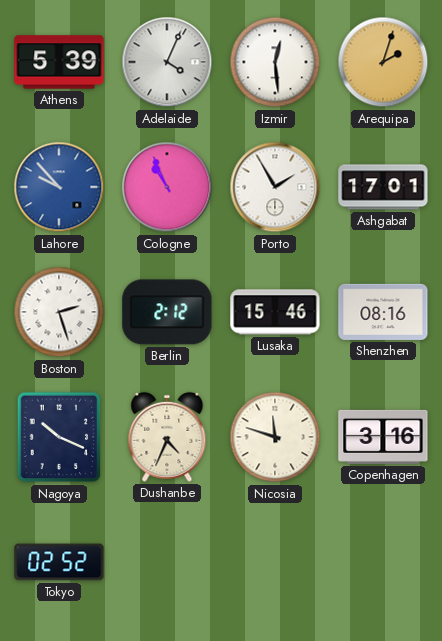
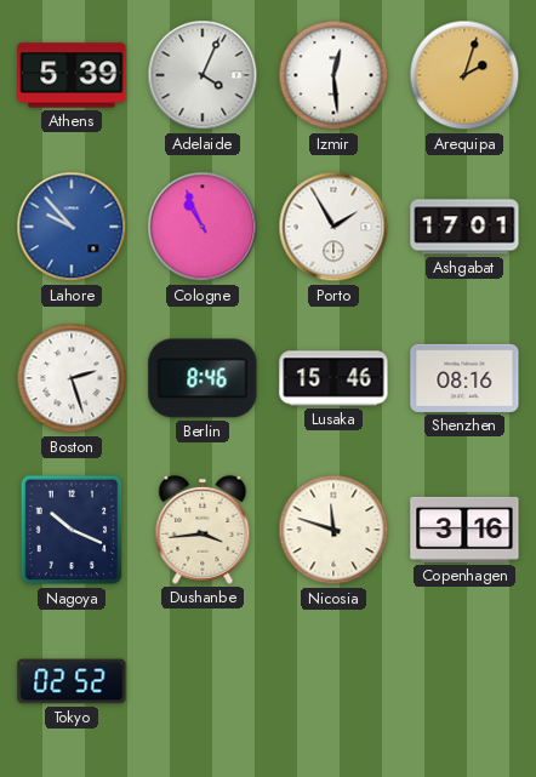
Berlin: 2:12 -> 8:46 (203, 378)
Dushanbe: 4:34 -> 3:44 (203, 530)
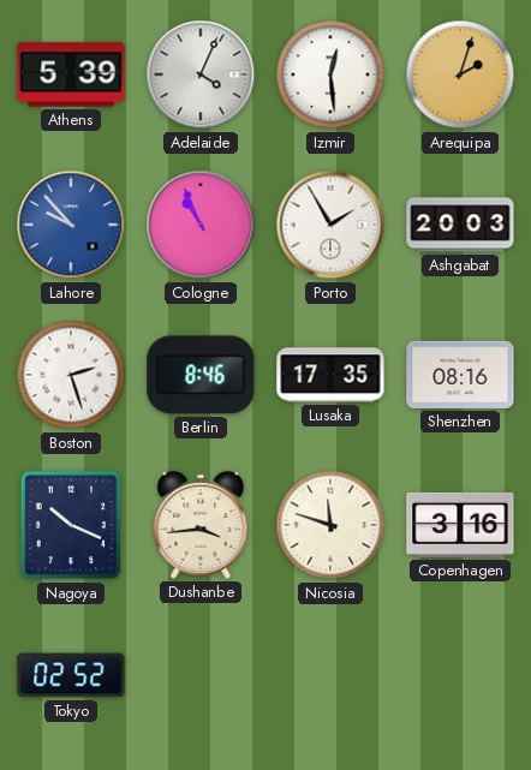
Ashgabat: 17:01 -> 20:03 (460, 225)
Lusaka: 15:46 -> 17:35 (330, 375)
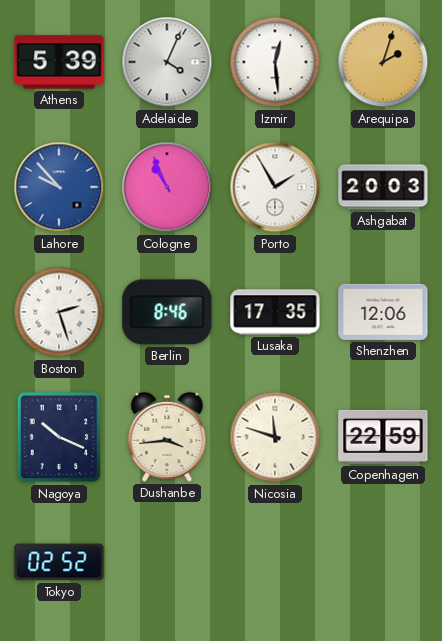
Shenzhen: 08:16 -> 12:06 (383, 312)
Copenhagen: 3:16 -> 22:59 (383, 437)
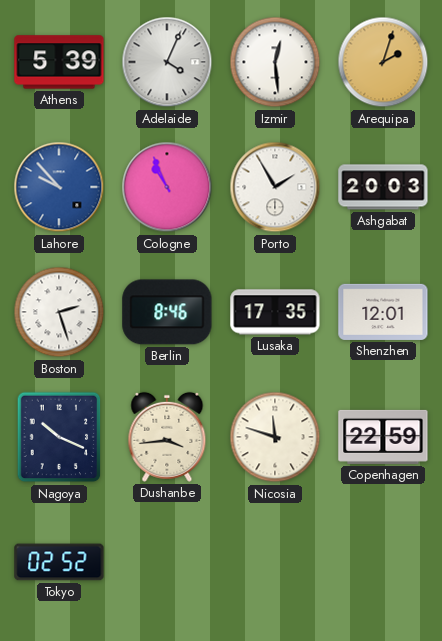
Shenzhen: 12:06 -> 12:01 (383, 312)
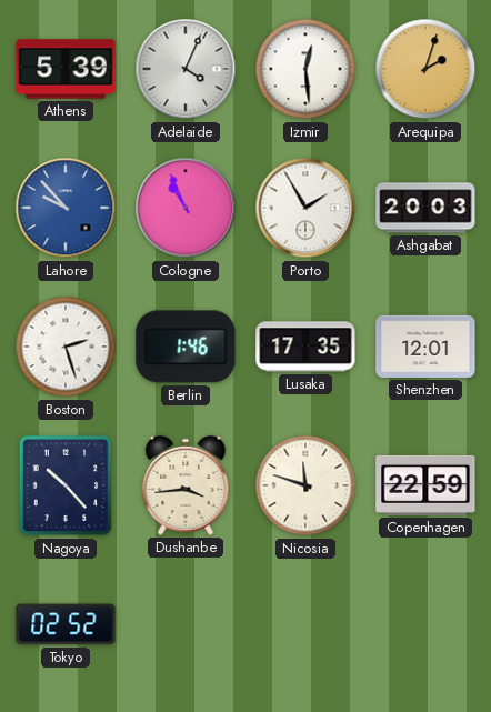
Berlin: 8:46 -> 1:46 (186, 347)
Nagoya: 10:19 -> 10:23 (66, 485)
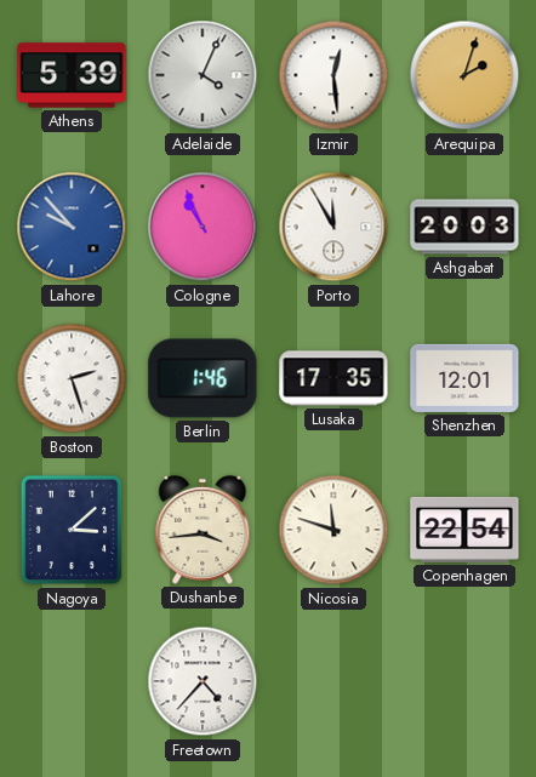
Porto: 1:55 -> 11:55 (333, 227)
Nagoya: 10:23 -> 3:08 (72, 530)
Copenhagen: 22:59 -> 22:54 (464, 530)
Tokyo: 02:52 -> none (66, 624)
Freetown: none -> 4:37 (203, 681)
